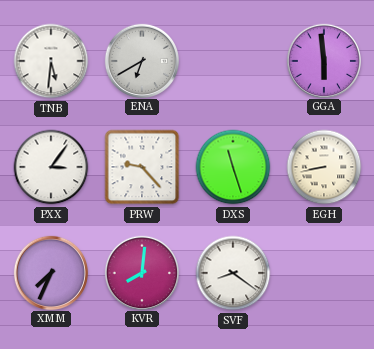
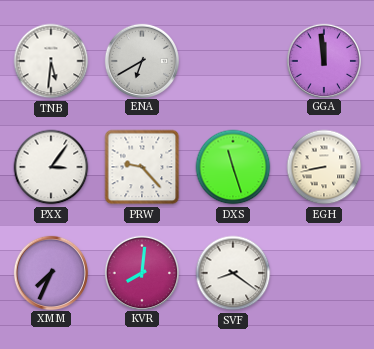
GGA: 5:59 -> 11:59 (323, 60)
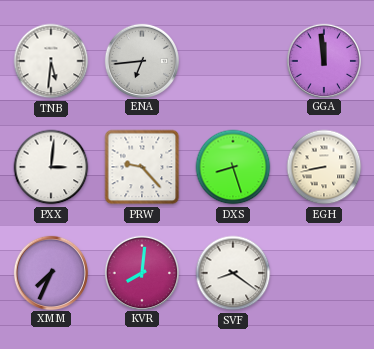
ENA: 6:40 -> 6:44 (141, 60)
PXX: 3:06 -> 3:01 (51, 167)
DXS: 11:27 -> 8:27 (233, 167)
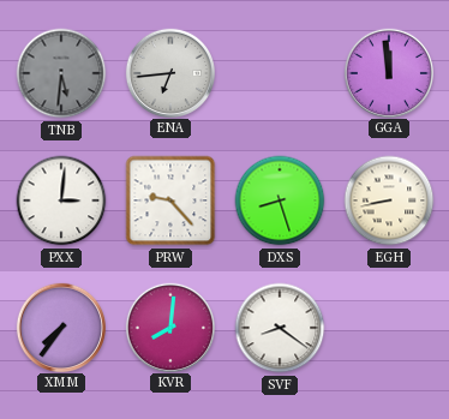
TNB dial: white -> grey (61, 73)
XMM: 7:34 -> 7:36 (60, 327)
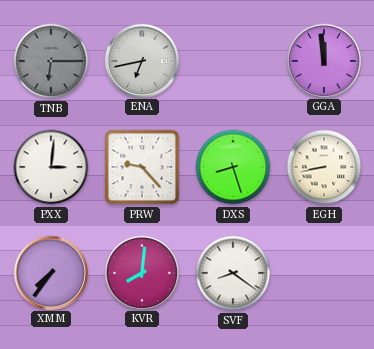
TNB: 5:31 -> 6:15 (51, 61)
ENA: 6:44 -> 6:43 (141, 60)
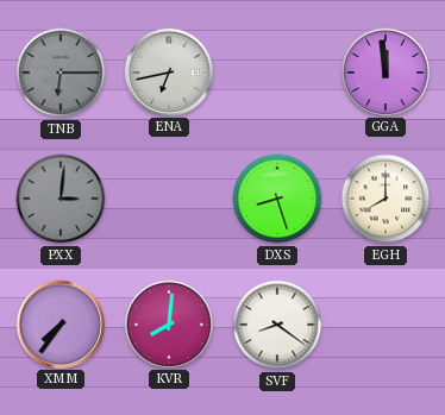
PXX dial: white -> grey (61, 199)
PRW: 9:23 -> none (142, 167)
EGH: 8:43 -> 8:00 (386, 199)
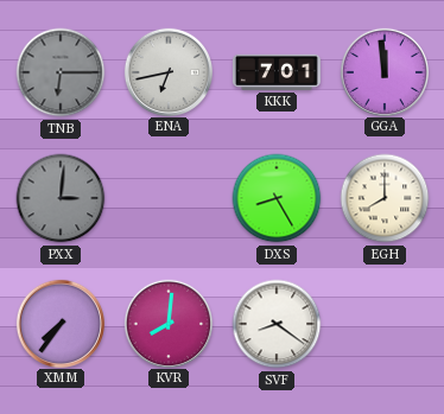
KKK: none -> 7:01 (277, 72)
DXS: 8:27 -> 8:25 (277, 198)
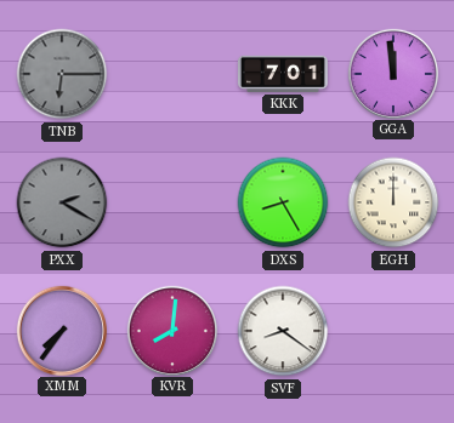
ENA: 6:43 -> none (167, 71)
PXX: 3:01 -> 2:20 (62, 202)
EGH: 8:00 -> 12:00 (393, 202)
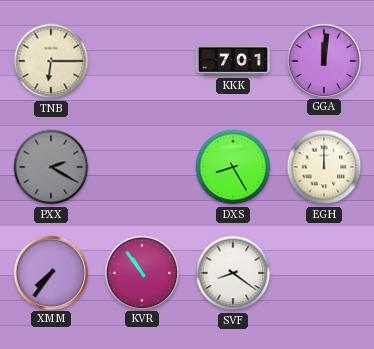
TNB dial: grey -> cream (51, 61)
GGA: 11:59 -> 12:01 (323, 60)
KVR: 8:01 -> 10:54 (141, 272)
